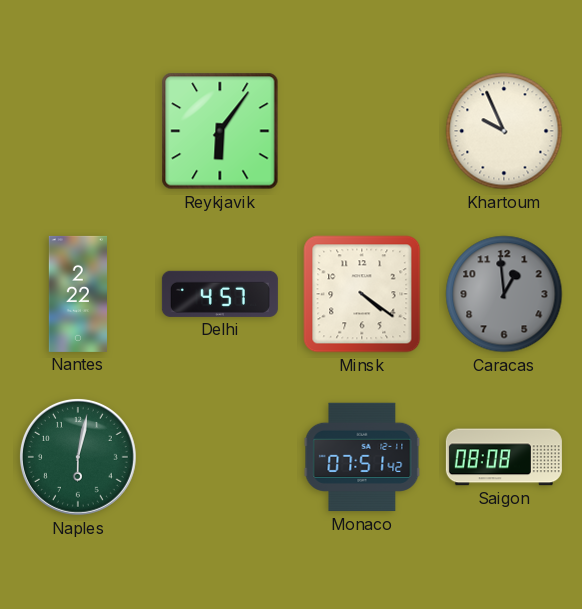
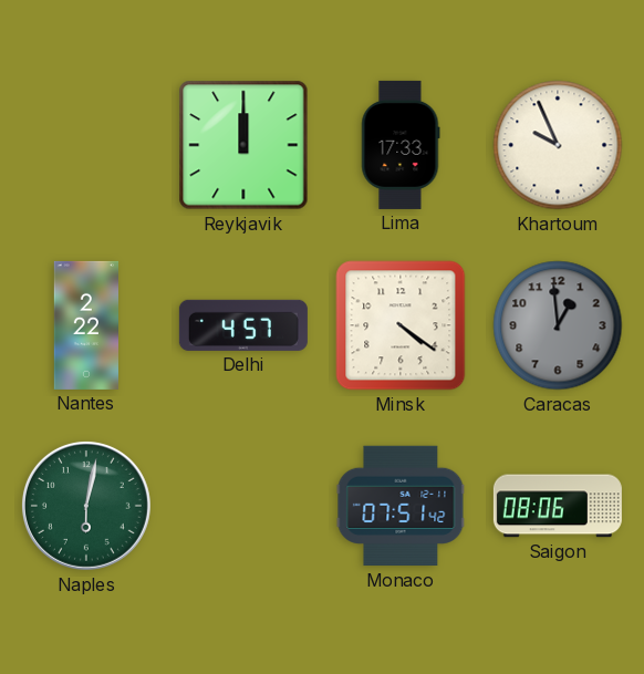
Reykjavik: 6:06 -> 12:00 (243, 145)
Lima: none -> 17:33 (401, 145)
Saigon: 08:08 -> 08:06 (558, 506)
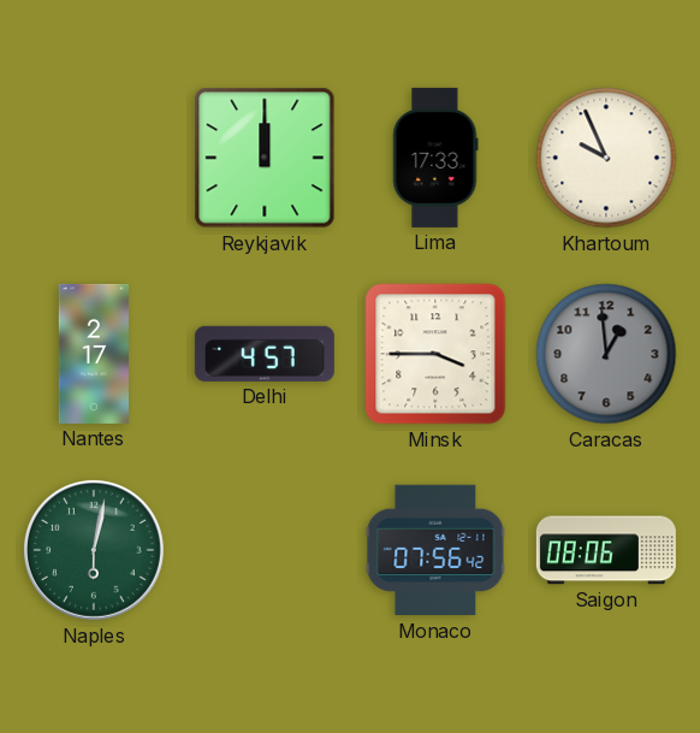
Nantes: 2:22 -> 2:17 (93, 354)
Minsk: 4:21 -> 3:45 (435, 354)
Monaco: 07:51 -> 07:56 (435, 550)
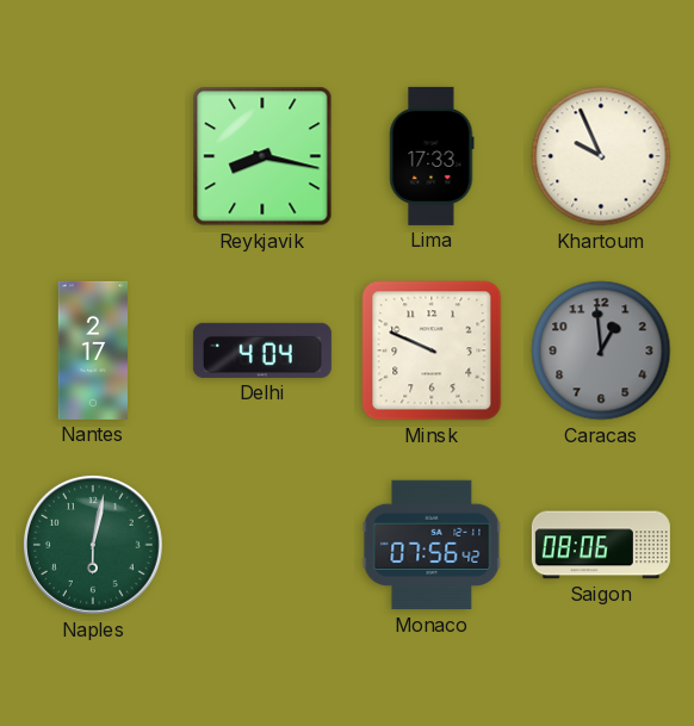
Reykjavik: 12:00 -> 8:17 (262, 156)
Delhi: 4:57 -> 4:04 (262, 350)
Minsk: 3:45 -> 9:49 (432, 350)
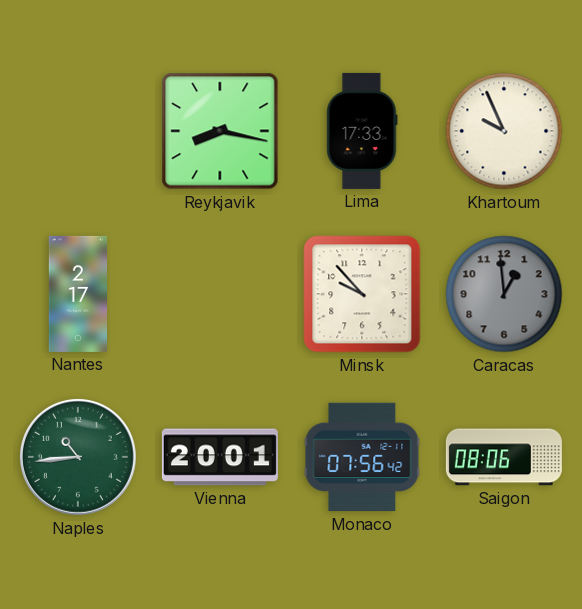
Delhi: 4:04 -> none (262, 350)
Minsk: 9:49 -> 9:53 (362, 294)
Naples: 6:02 -> 10:44 (78, 457)
Vienna: none -> 20:01 (220, 457)
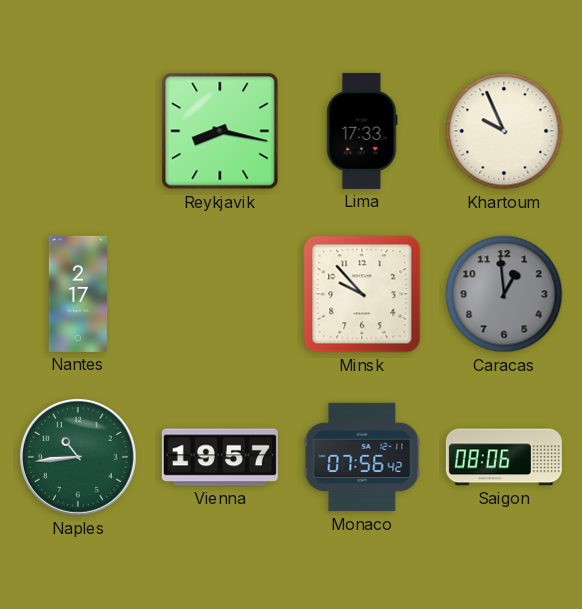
Vienna: 20:01 -> 19:57 (220, 457)
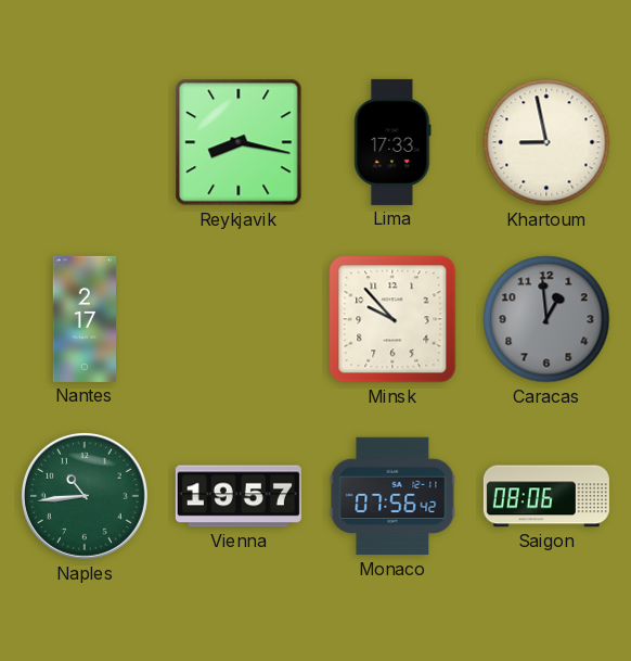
Khartoum: 9:56 -> 8:58 (546, 142)
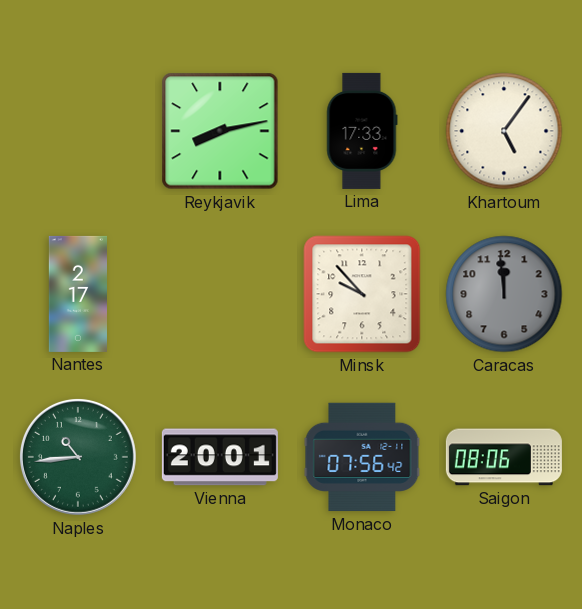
Reykjavik: 8:17 -> 8:13 (220, 131)
Khartoum: 8:58 -> 5:06 (504, 131)
Caracas: 12:59 -> 11:59 (504, 294)
Vienna: 19:57 -> 20:01 (220, 457)
